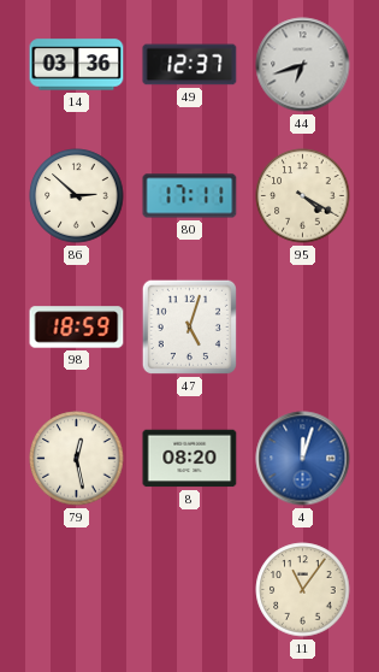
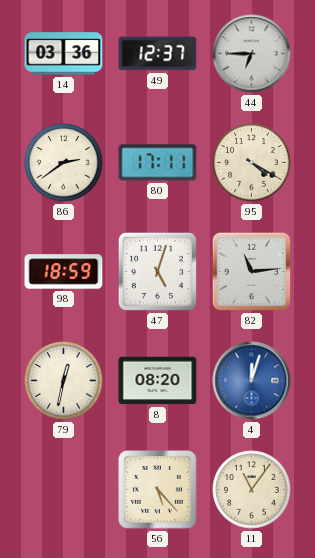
44: 6:42 -> 6:45 (252, 54)
86: 2:52 -> 2:39 (64, 163)
82: none -> 11:14 (252, 272)
79: 12:28 -> 12:32 (64, 381)
56: none -> 5:23 (158, 490)
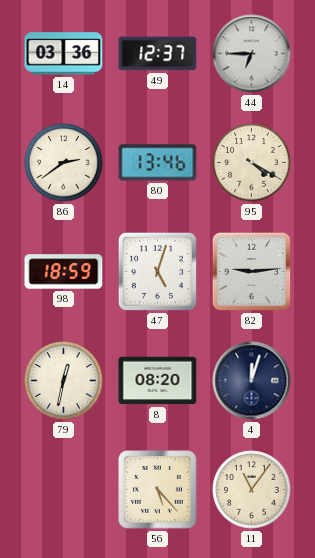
80: 17:11 -> 13:46 (158, 163)
82: 11:14 -> 9:14 (252, 272)
4 dial: blue -> navy (252, 381)
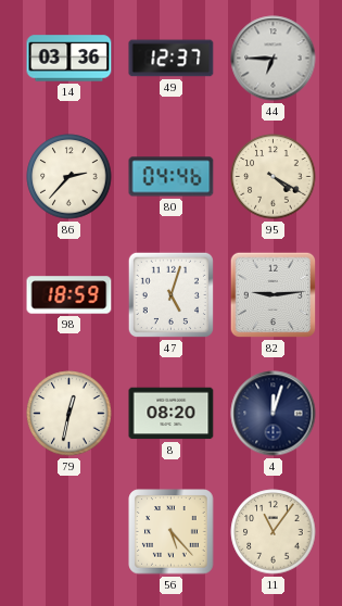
86: 2:39 -> 2:37 (69, 177)
80: 13:46 -> 04:46 (172, 177)
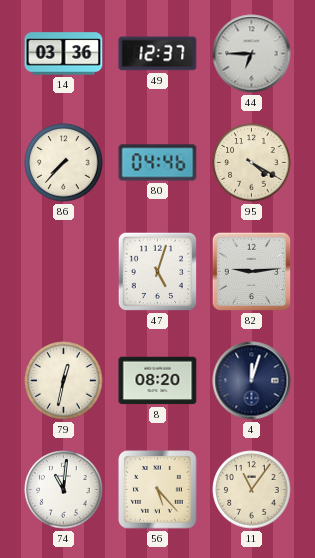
86: 2:37 -> 7:37 (64, 163)
98: 18:59 -> none (69, 295)
74: none -> 11:01 (64, 490)
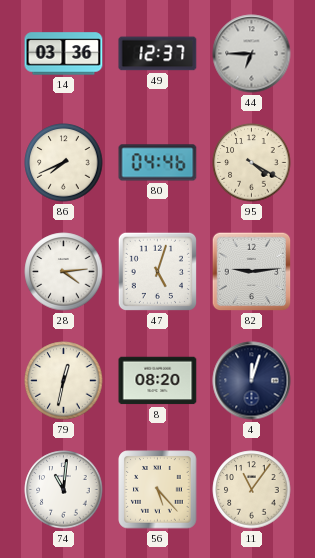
86: 7:37 -> 7:41 (64, 163)
28: none -> 4:14 (64, 272)
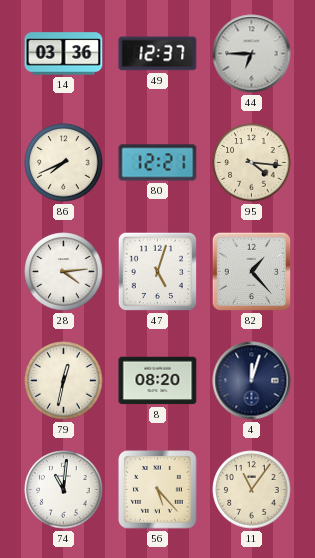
80: 04:46 -> 12:21 (158, 163)
95: 4:20 -> 4:16 (252, 163)
82: 9:14 -> 1:23 (252, 272)
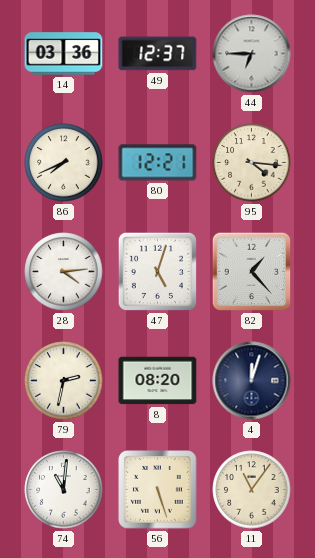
79: 12:32 -> 2:32 (64, 381)
56: 5:23 -> 5:27 (158, 490)
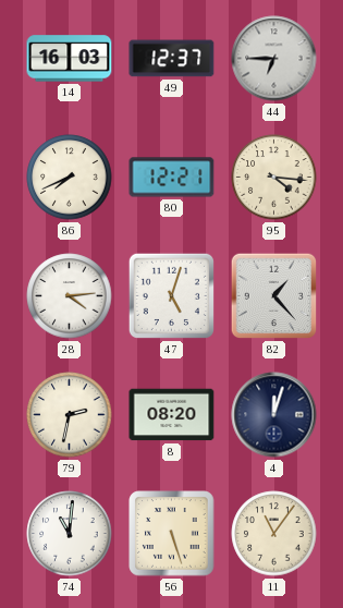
14: 03:36 -> 16:03 (70, 59)
